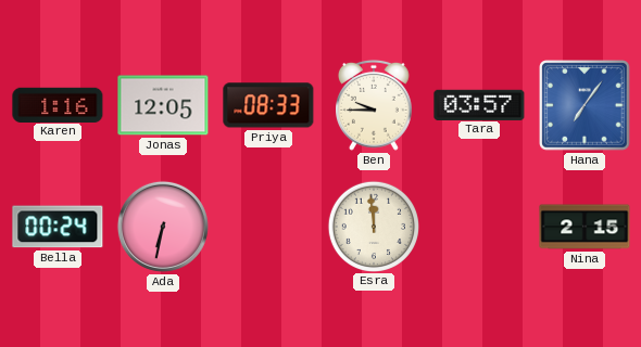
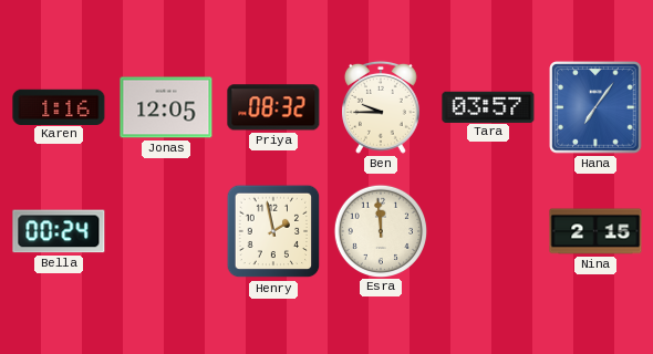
Priya: 08:33 -> 08:32 (273, 107)
Ada: 6:32 -> none (163, 227)
Henry: none -> 1:58 (273, 231)
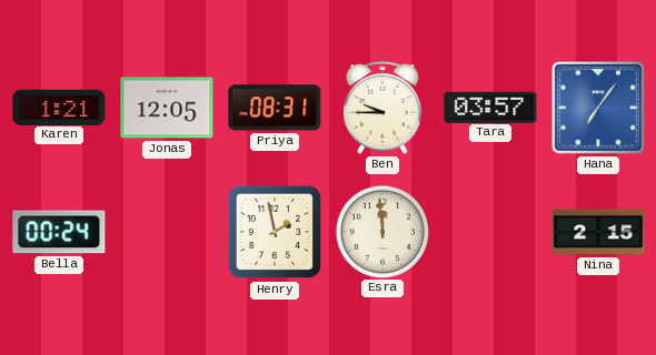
Karen: 1:16 -> 1:21 (59, 106)
Priya: 08:32 -> 08:31 (275, 108)
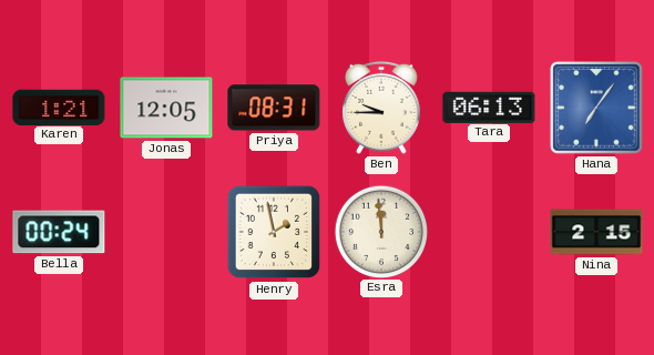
Tara: 03:57 -> 06:13 (489, 106)
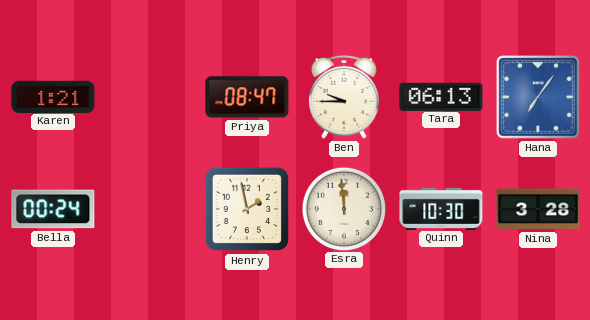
Jonas: 12:05 -> none (166, 108)
Priya: 08:31 -> 08:47 (247, 97)
Quinn: none -> 10:30 (441, 208)
Nina: 2:15 -> 3:28 (538, 209)
